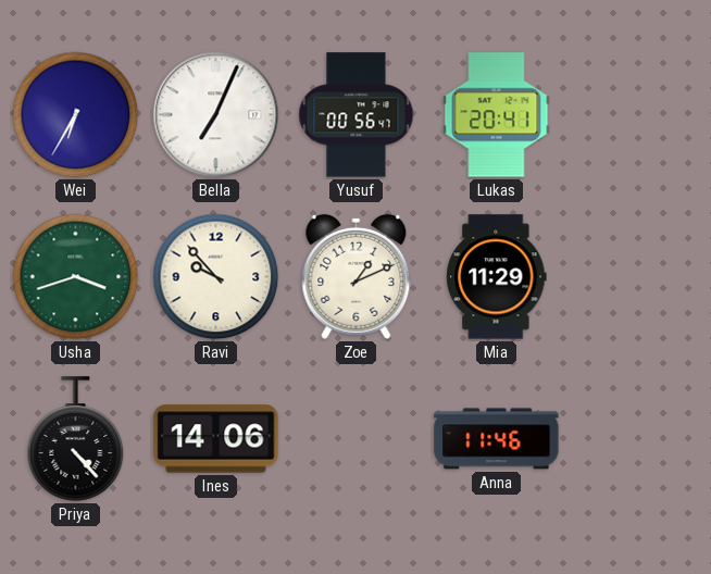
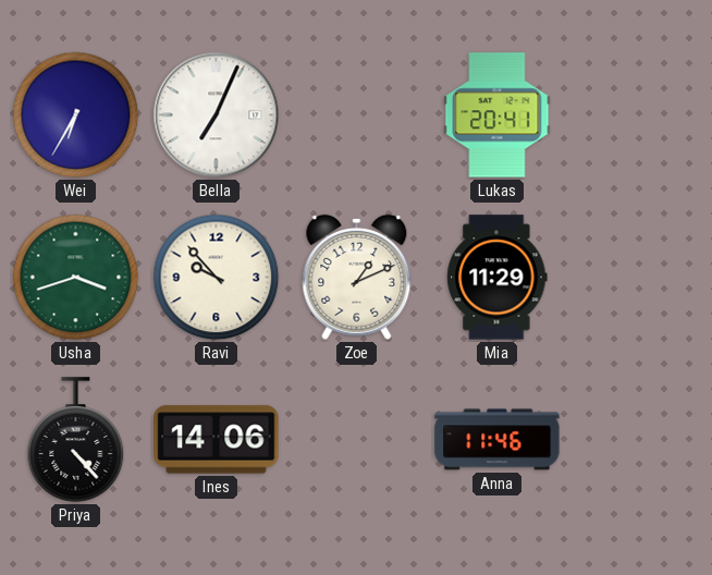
Yusuf: 00:56 -> none (357, 115)
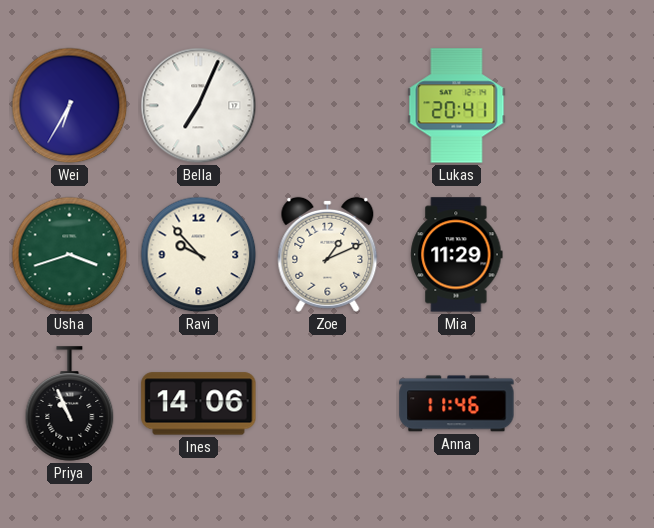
Priya: 4:23 -> 10:56 (70, 404)
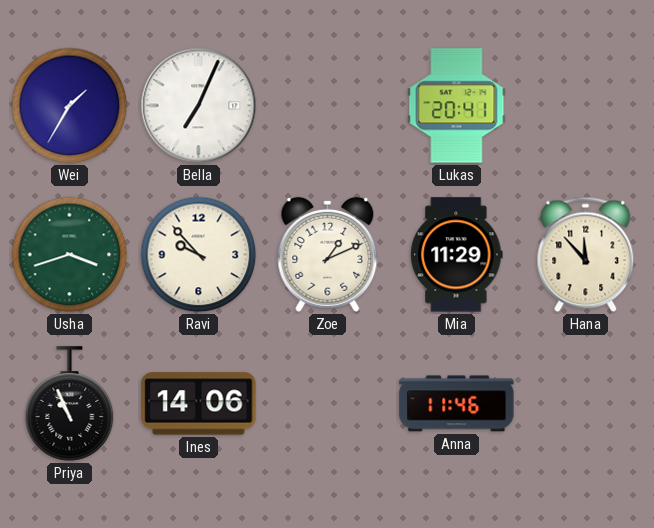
Wei: 6:35 -> 1:35 (70, 106)
Hana: none -> 11:53 (586, 255)
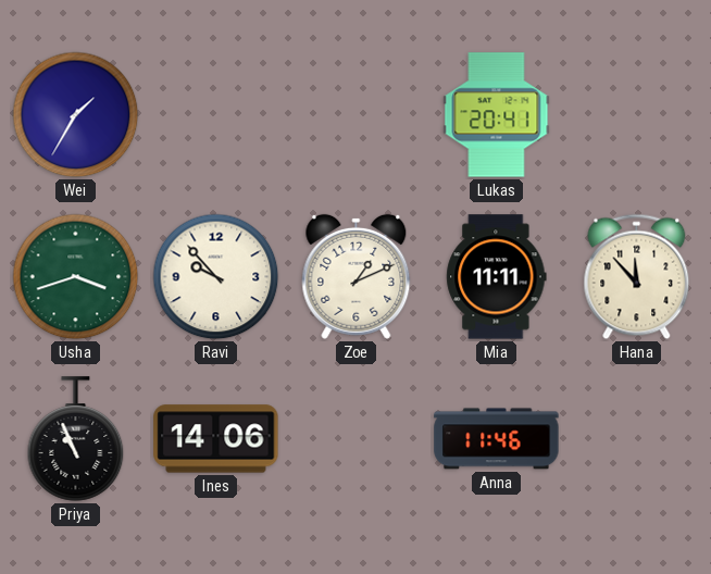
Bella: 7:04 -> none (199, 106)
Mia: 11:29 -> 11:11 (497, 277)
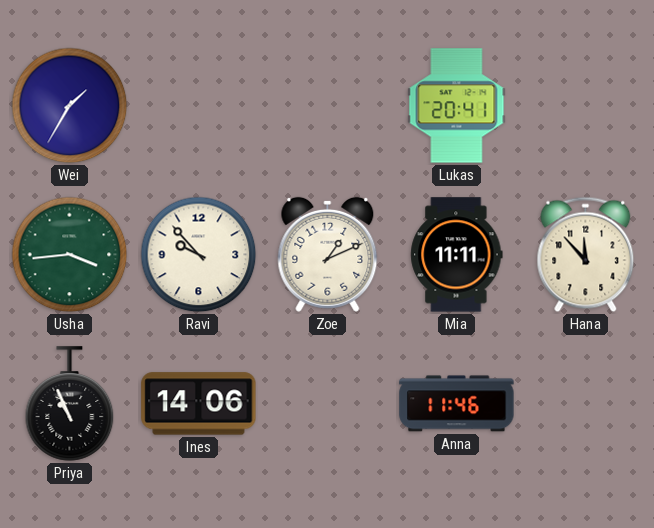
Usha: 3:42 -> 3:44 (70, 255)
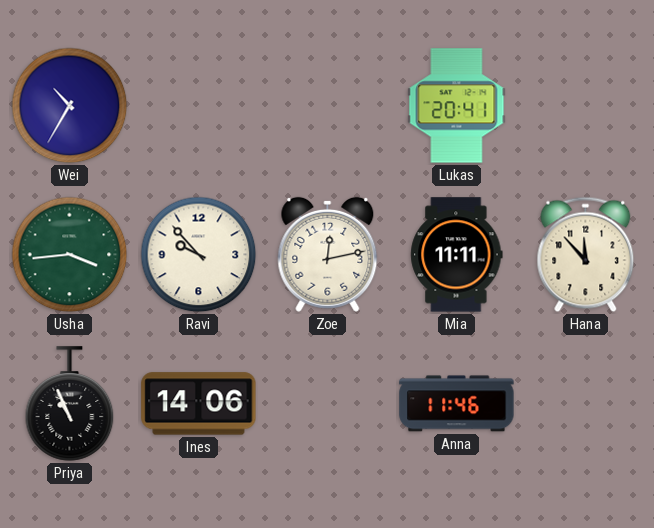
Wei: 1:35 -> 10:35 (70, 106)
Zoe: 1:11 -> 12:13 (328, 254)
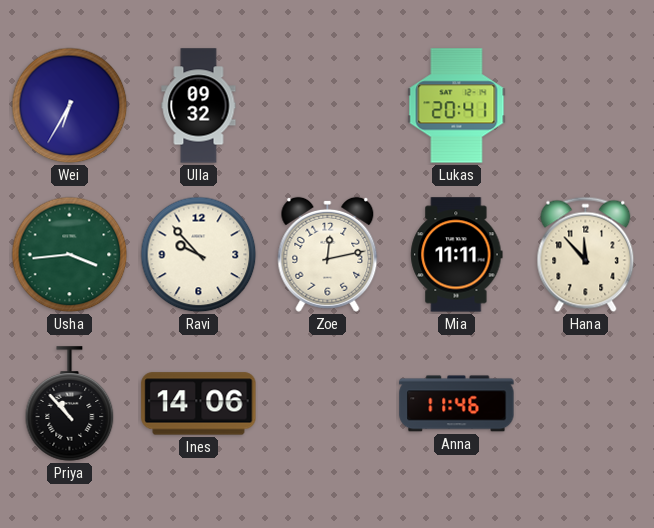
Wei: 10:35 -> 6:35 (70, 106)
Ulla: none -> 09:32 (199, 106)
Priya: 10:56 -> 10:53 (70, 404)
